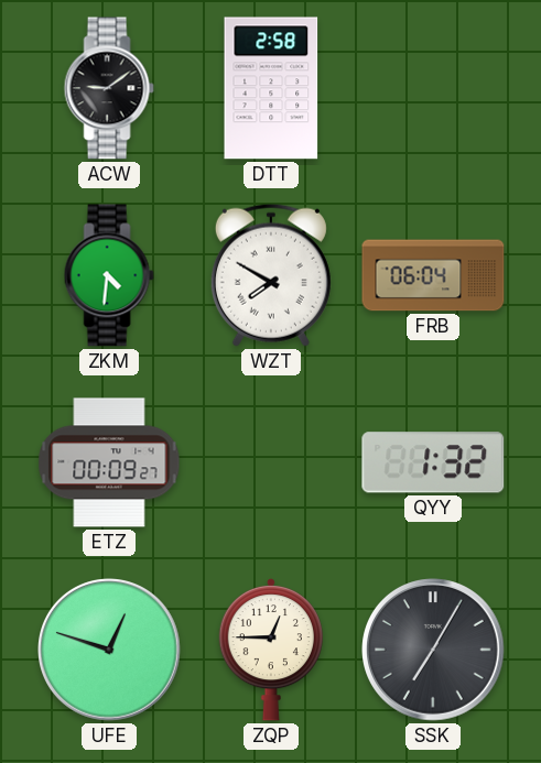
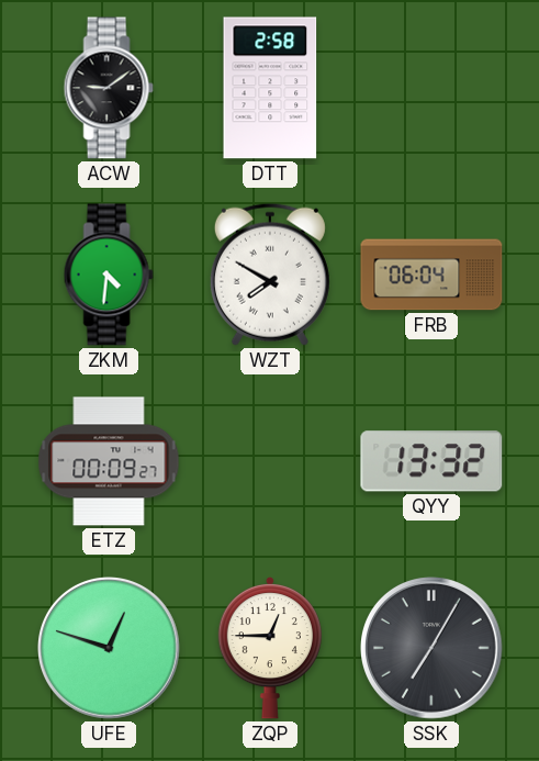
QYY: 1:32 -> 13:32 (431, 461)
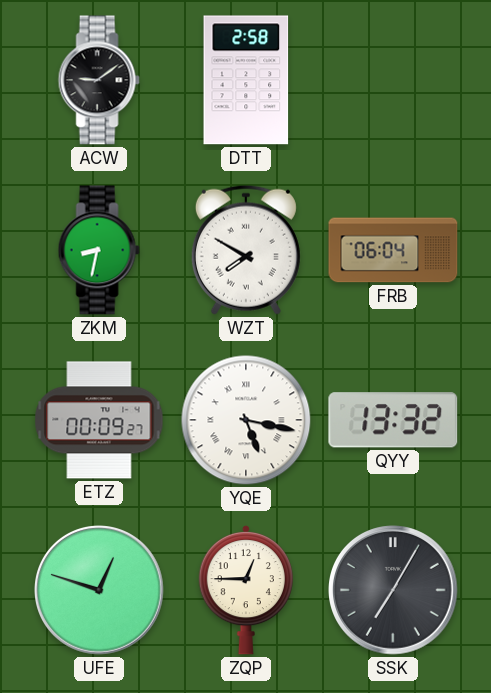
ZKM: 4:31 -> 8:32 (99, 250)
YQE: none -> 5:17 (246, 420)
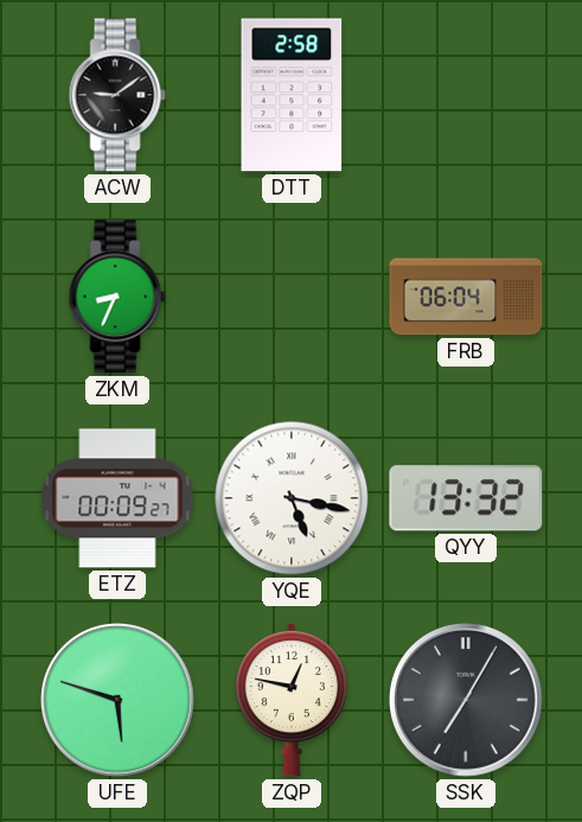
ZKM: 8:32 -> 8:34 (117, 297)
WZT: 7:50 -> none (246, 250)
UFE: 12:48 -> 5:48 (119, 701)
ZQP: 12:45 -> 12:47 (290, 700)
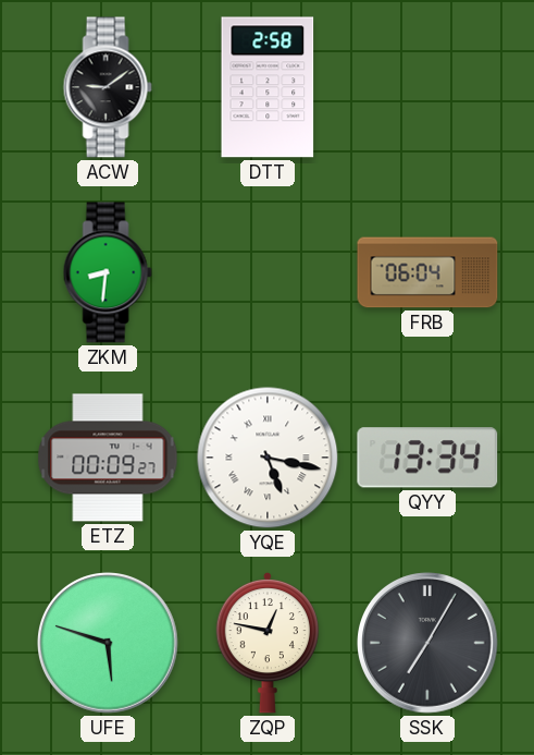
ZKM: 8:34 -> 8:31 (108, 272)
QYY: 13:32 -> 13:34 (427, 458)
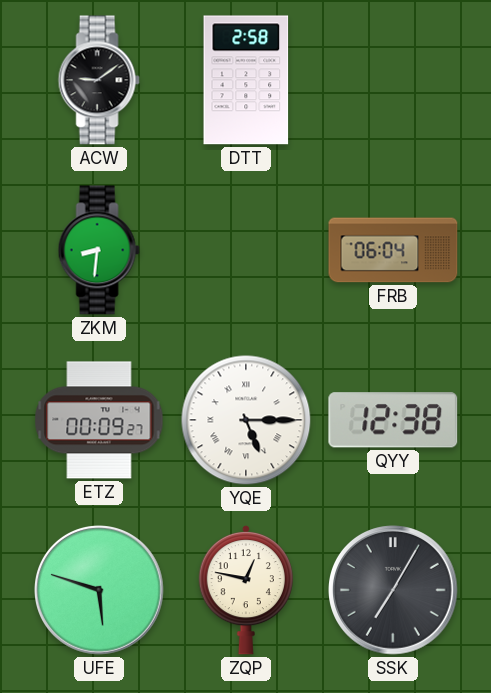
YQE: 5:17 -> 5:15 (246, 420)
QYY: 13:34 -> 12:38 (393, 420)
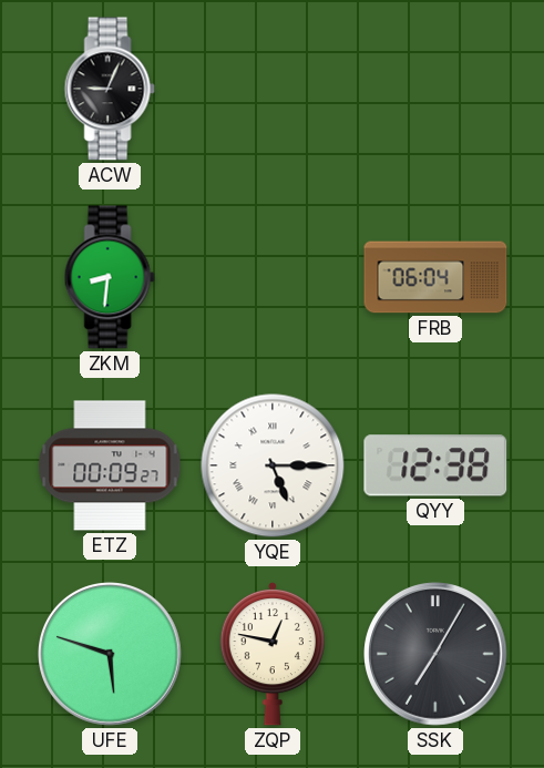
ACW: 9:09 -> 9:04 (110, 89)
DTT: 2:58 -> none (246, 80)
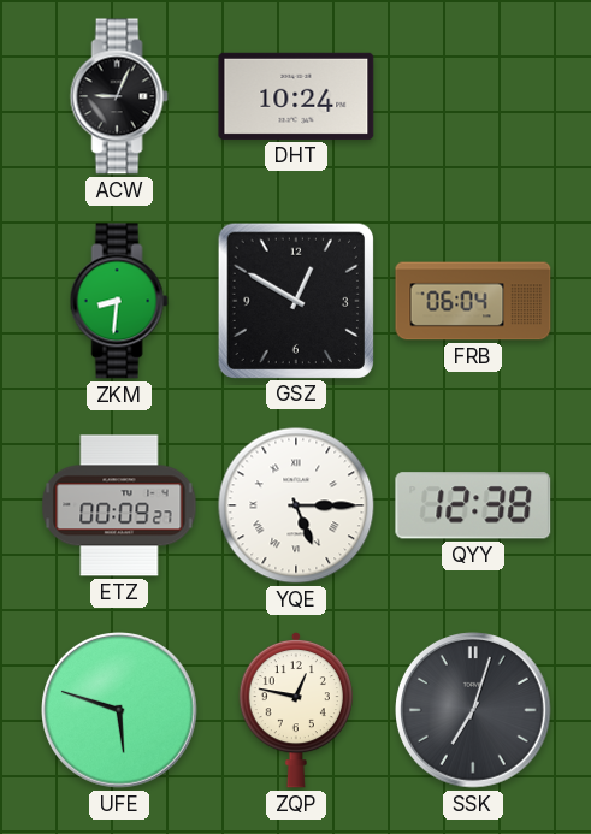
DHT: none -> 10:24 (296, 96)
GSZ: none -> 12:50 (295, 300)
SSK: 7:05 -> 7:03 (474, 711)
